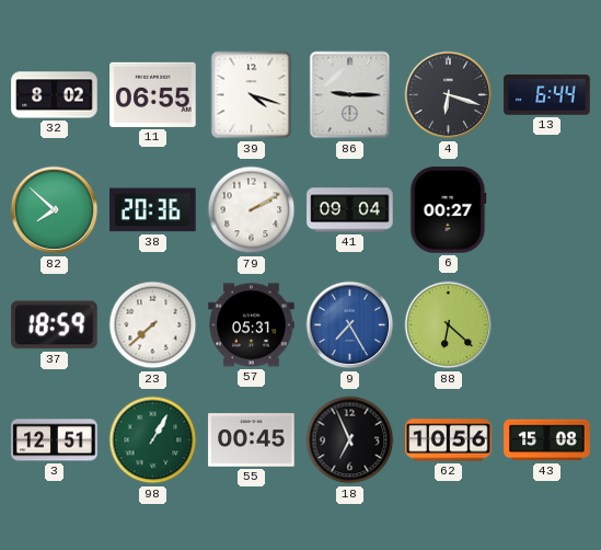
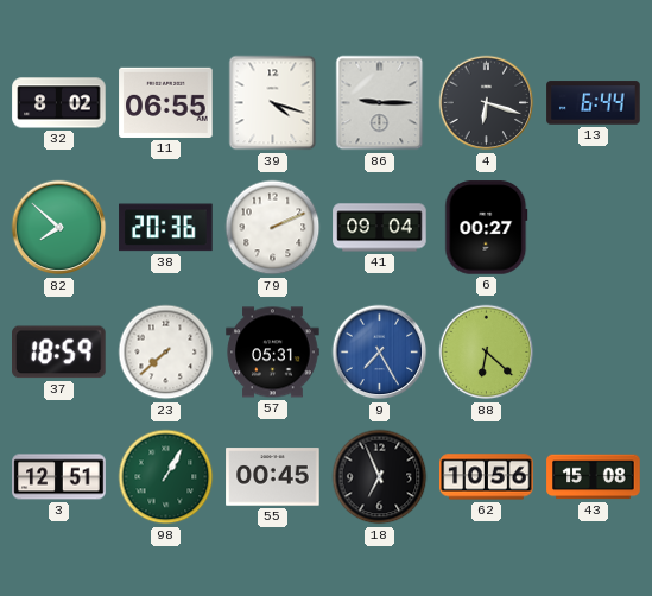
79: 2:10 -> 2:11 (273, 228)
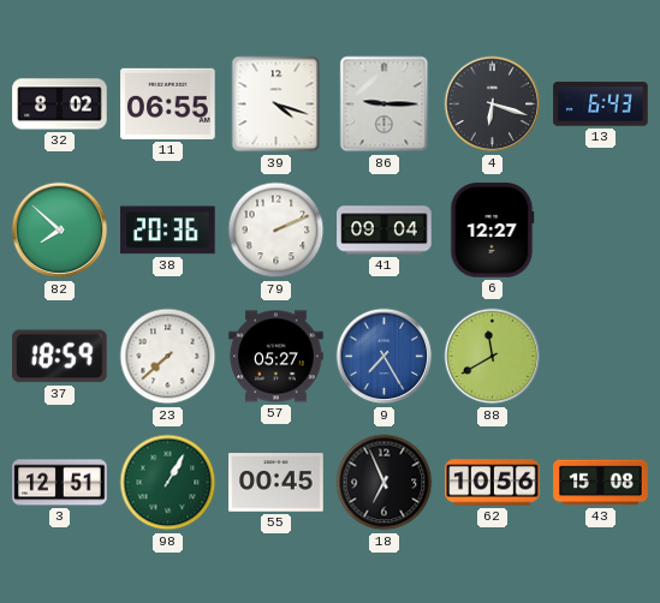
13: 6:44 -> 6:43 (601, 105)
6: 00:27 -> 12:27 (493, 231)
57: 05:31 -> 05:27 (277, 357)
88: 6:22 -> 11:40 (493, 357)
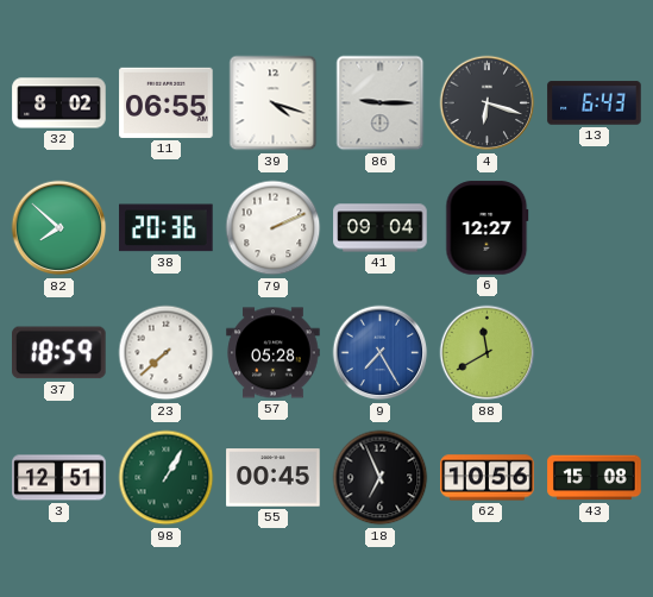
57: 05:27 -> 05:28 (274, 353)
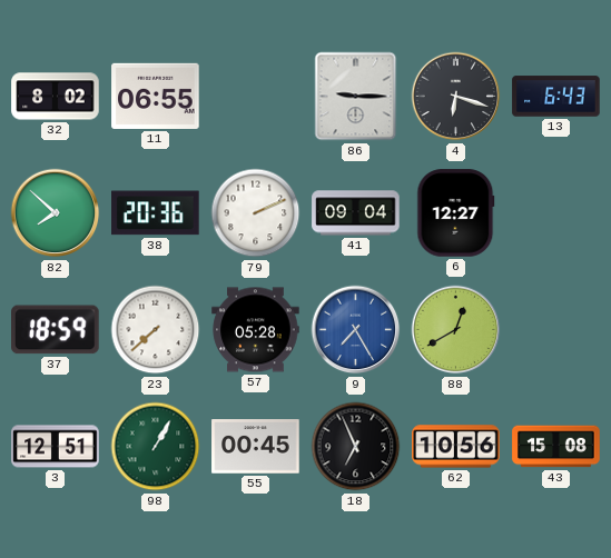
39: 4:18 -> none (274, 103)
88: 11:40 -> 12:40 (456, 330)
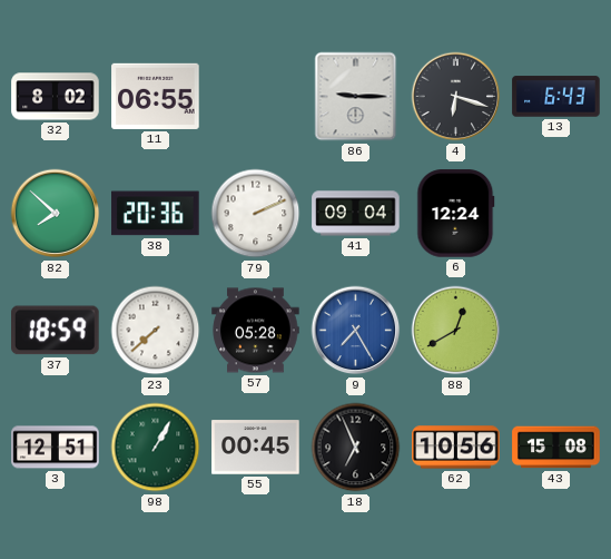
6: 12:27 -> 12:24 (456, 214)
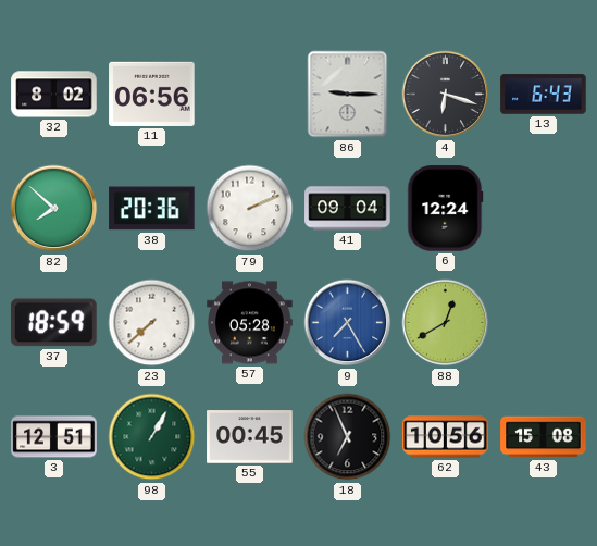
11: 06:55 -> 06:56 (152, 94)
